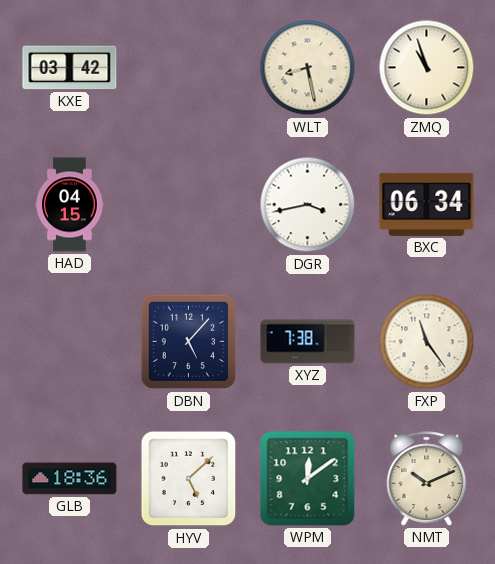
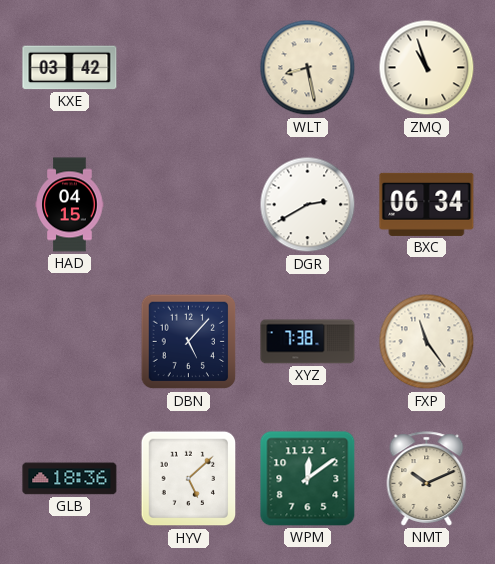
DGR: 3:43 -> 2:40 (308, 205)
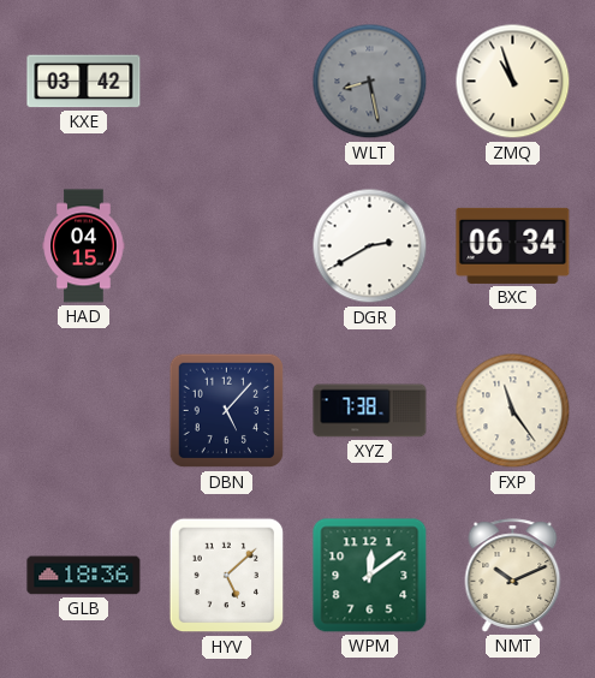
WLT dial: cream -> grey (370, 82)
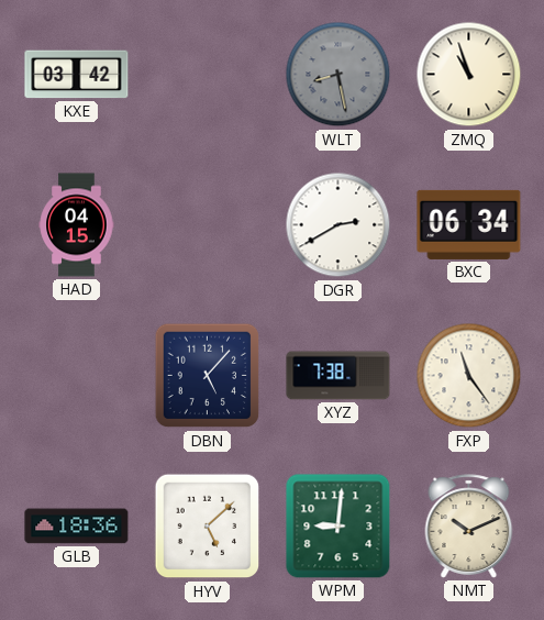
WPM: 12:09 -> 9:01 (338, 527)
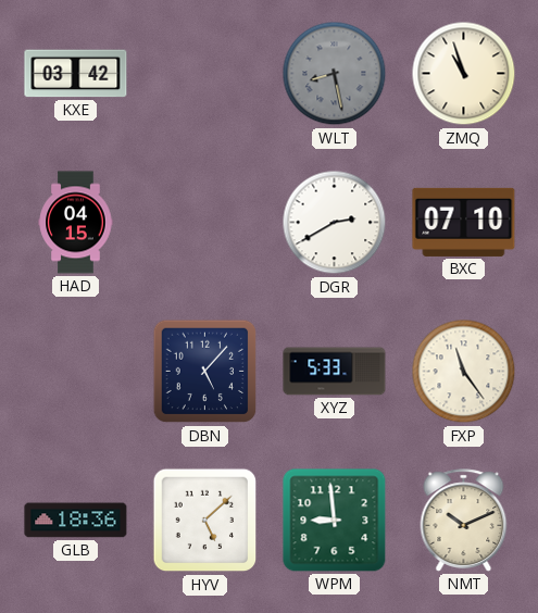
BXC: 06:34 -> 07:10 (464, 222)
XYZ: 7:38 -> 5:33 (335, 372)
WPM: 9:01 -> 8:59 (335, 521)
